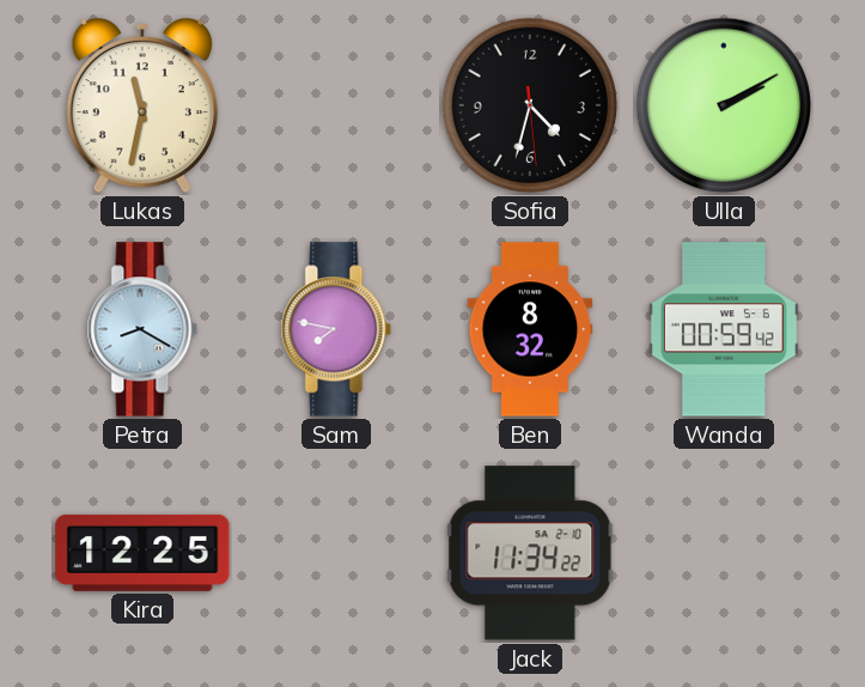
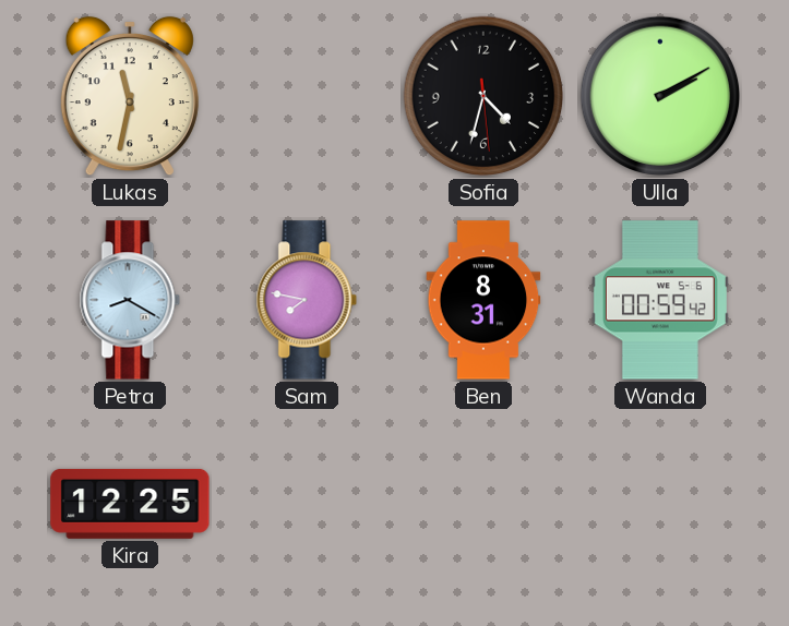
Ben: 8:32 -> 8:31 (483, 300)
Jack: 11:34 -> none (530, 553)
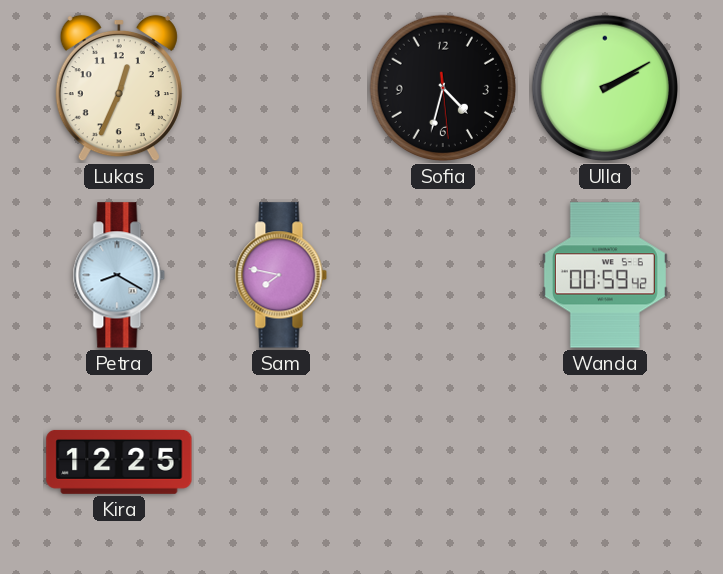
Lukas: 11:32 -> 12:34 (119, 88)
Ben: 8:31 -> none (483, 300)
